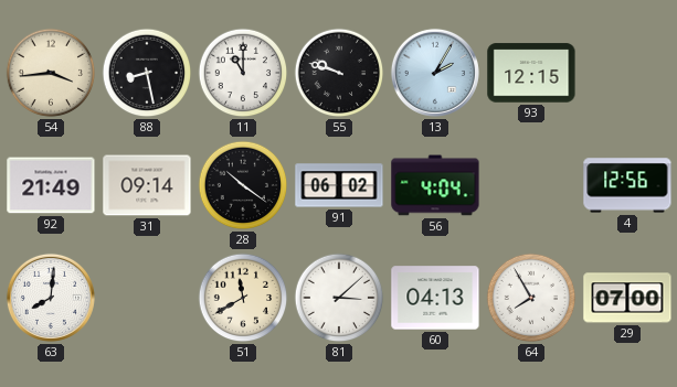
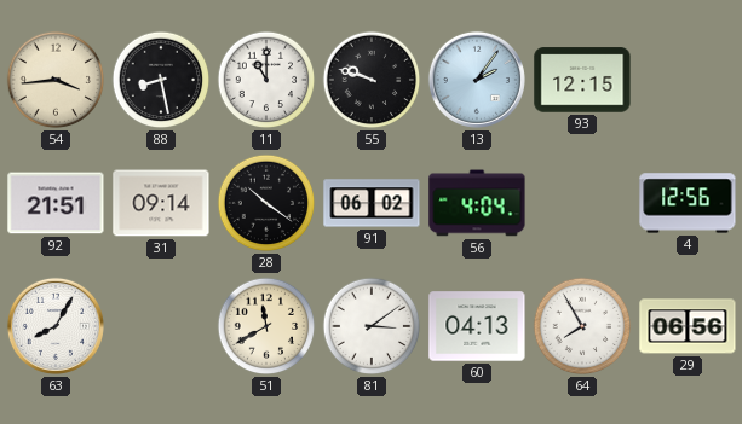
13: 2:05 -> 2:06 (477, 80)
92: 21:49 -> 21:51 (56, 203)
63: 8:01 -> 8:05 (56, 326)
81: 3:08 -> 3:09 (372, 326)
29: 07:00 -> 06:56 (688, 326)
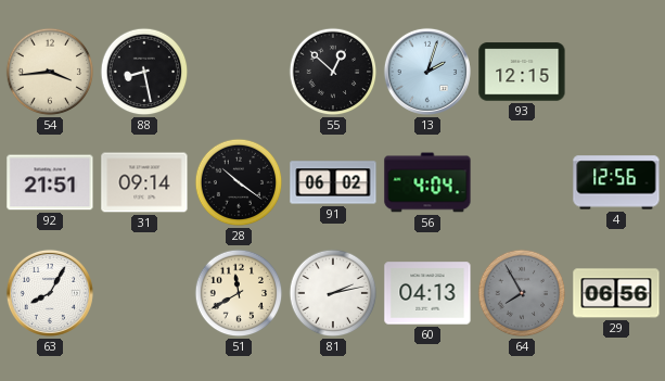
11: 11:00 -> none (266, 80)
55: 9:48 -> 12:52 (333, 72)
13: 2:06 -> 2:03 (427, 72)
81: 3:09 -> 2:13 (333, 293)
64 dial: white -> grey (522, 293)
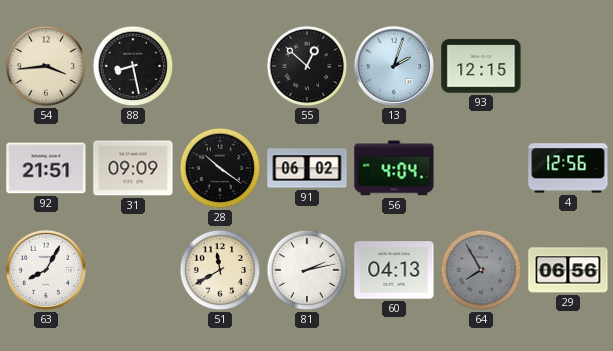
31: 09:14 -> 09:09 (133, 168)
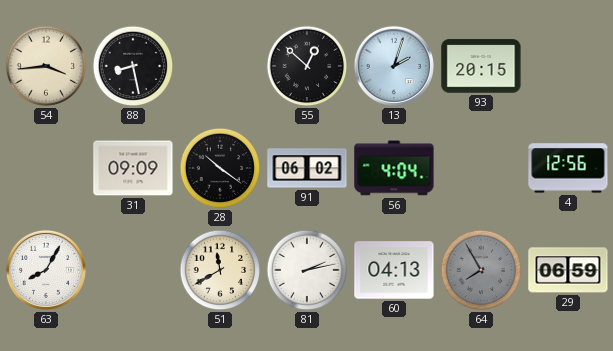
93: 12:15 -> 20:15 (481, 66)
92: 21:51 -> none (46, 168)
29: 06:56 -> 06:59 (568, 270)
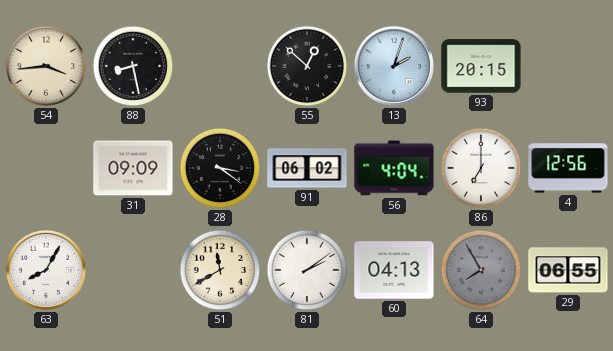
28: 10:21 -> 3:21 (220, 168)
86: none -> 7:00 (481, 168)
81: 2:13 -> 2:09 (307, 270)
29: 06:59 -> 06:55 (568, 270)
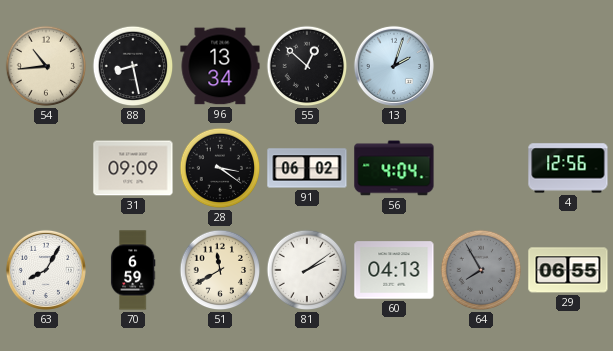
54: 3:44 -> 10:44 (46, 66)
96: none -> 13:34 (220, 66)
93: 20:15 -> none (481, 66)
86: 7:00 -> none (481, 168)
70: none -> 6:59 (133, 270)
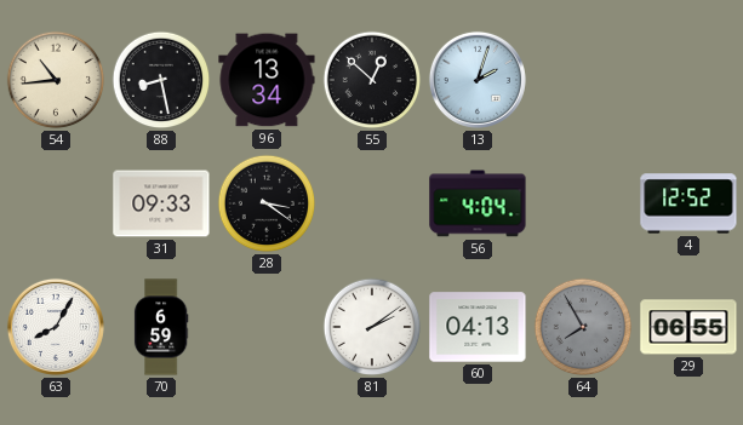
31: 09:09 -> 09:33 (161, 203)
91: 06:02 -> none (307, 168)
4: 12:56 -> 12:52 (688, 203)
51: 11:40 -> none (220, 270)
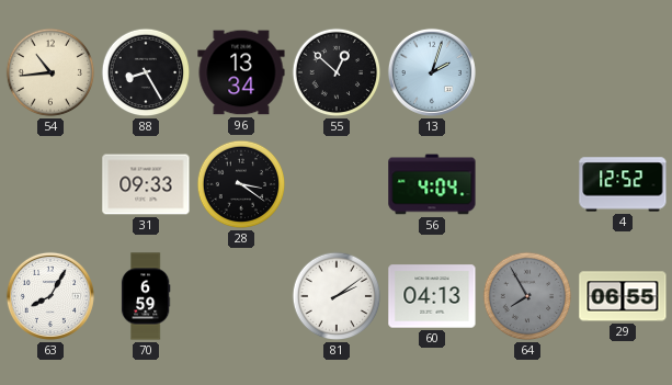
88: 8:28 -> 8:25 (146, 72)
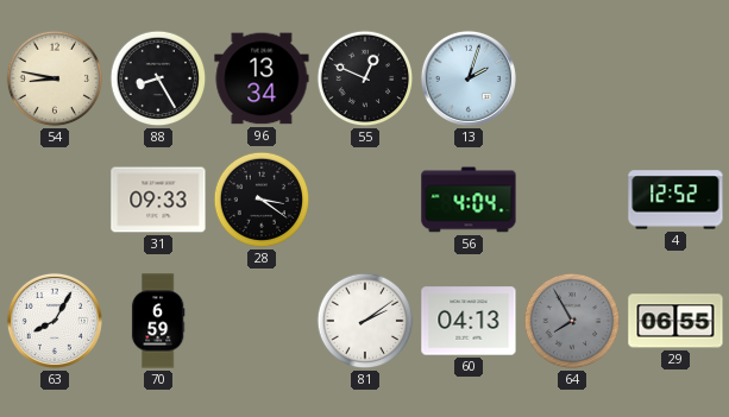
54: 10:44 -> 8:47 (55, 78)
55: 12:52 -> 12:49 (365, 78)
